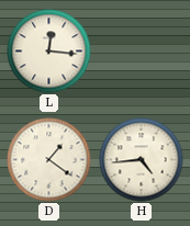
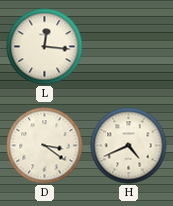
D: 1:21 -> 3:21 (45, 146)
H: 4:44 -> 4:41 (129, 146)
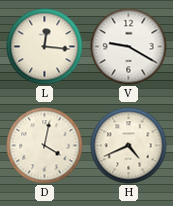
V: none -> 9:20 (129, 47)
D: 3:21 -> 4:02 (45, 146)
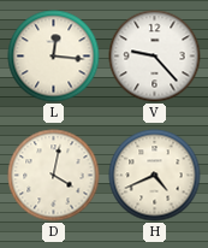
V: 9:20 -> 9:23 (155, 57)
